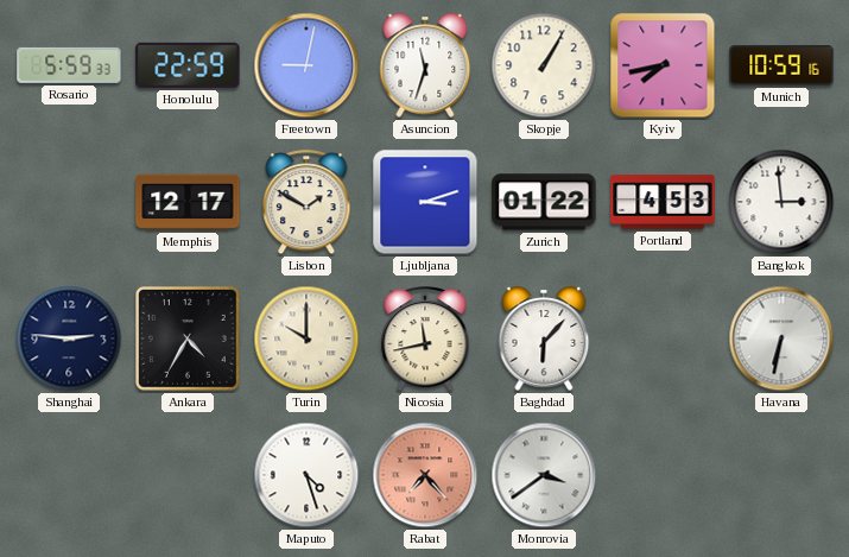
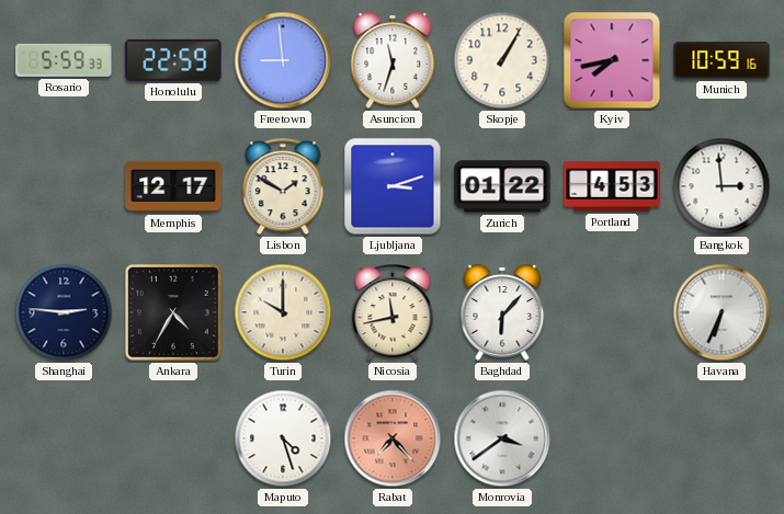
Freetown: 9:02 -> 8:59 (283, 60)
Havana: 6:32 -> 6:34 (721, 312)
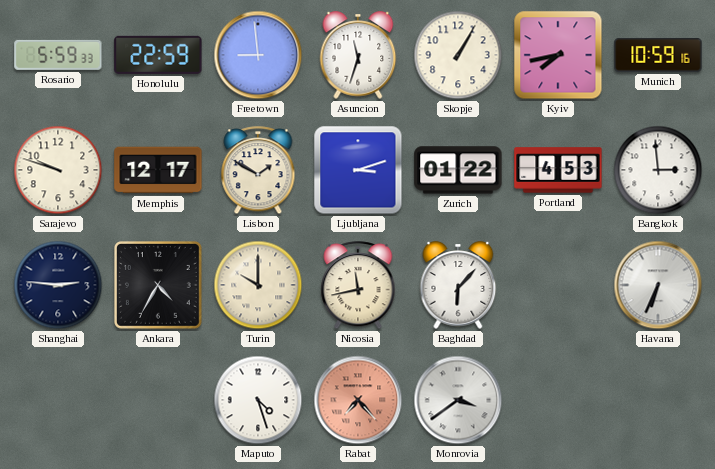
Sarajevo: none -> 9:48 (58, 170)
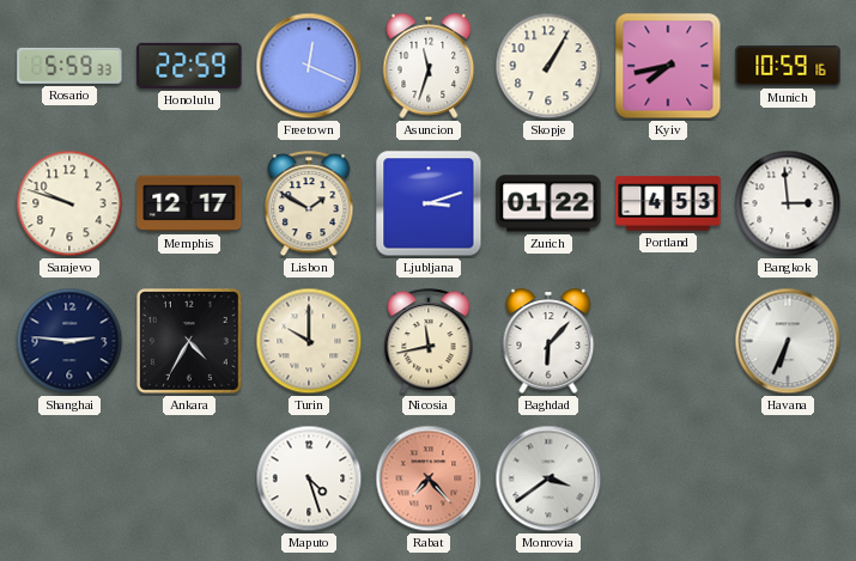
Freetown: 8:59 -> 12:19 (309, 66)
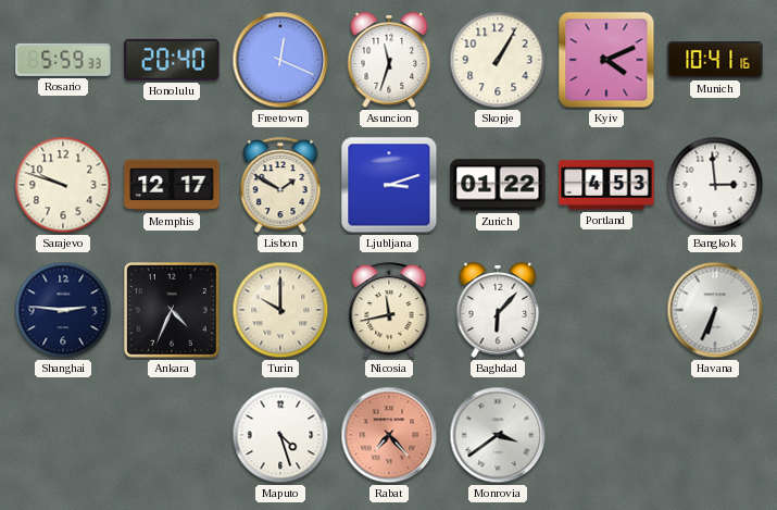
Honolulu: 22:59 -> 20:40 (172, 60)
Kyiv: 7:43 -> 4:11 (606, 60)
Munich: 10:59 -> 10:41 (715, 60)
Ankara: 4:35 -> 4:34 (173, 311)
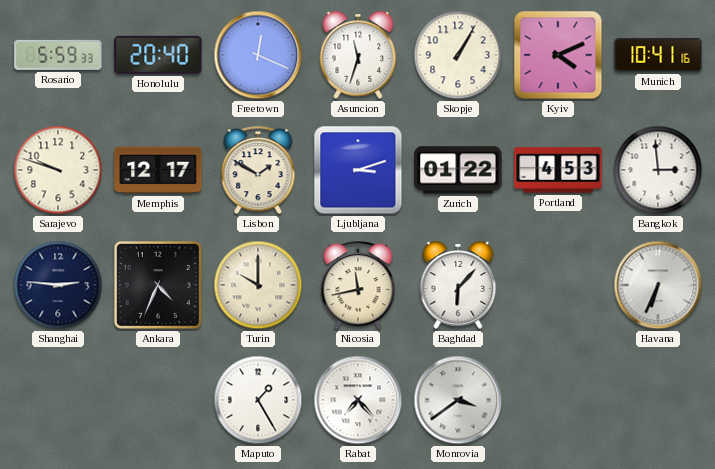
Maputo: 4:27 -> 1:25 (258, 400)
Rabat dial: salmon -> white (358, 400)
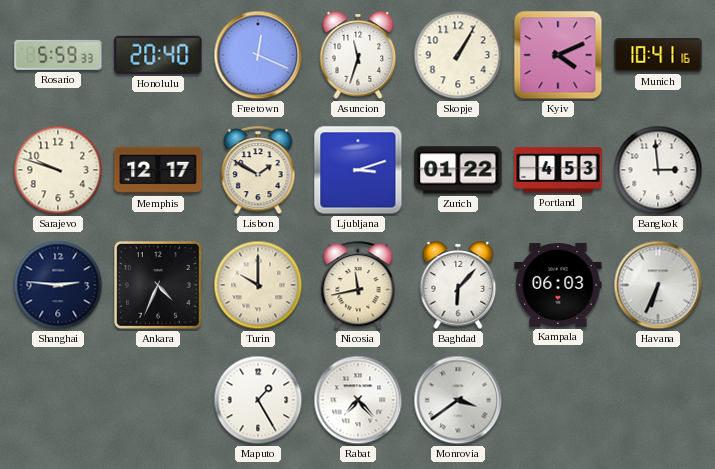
Kampala: none -> 06:03 (558, 286)
